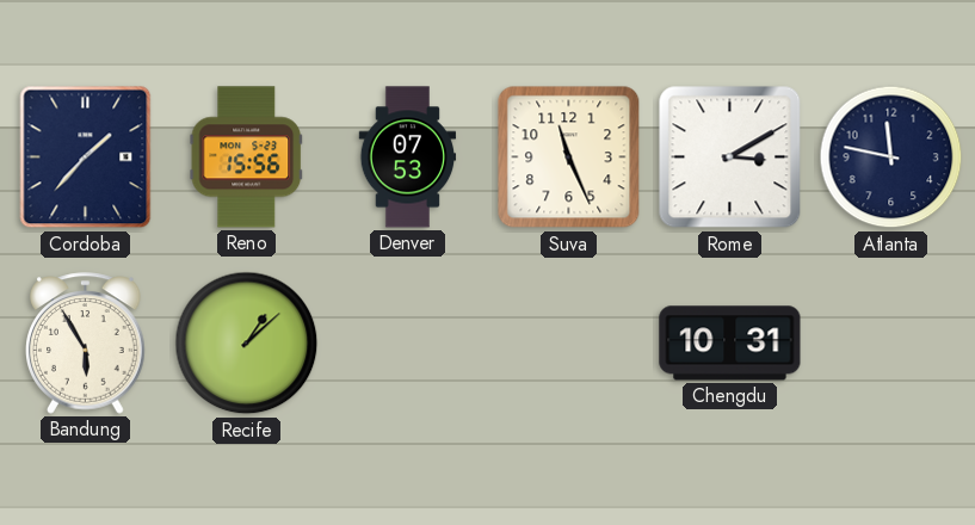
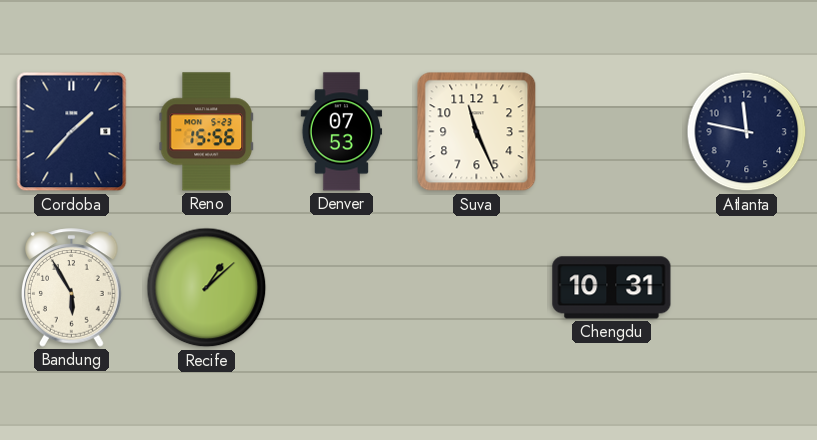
Rome: 3:10 -> none (730, 157)
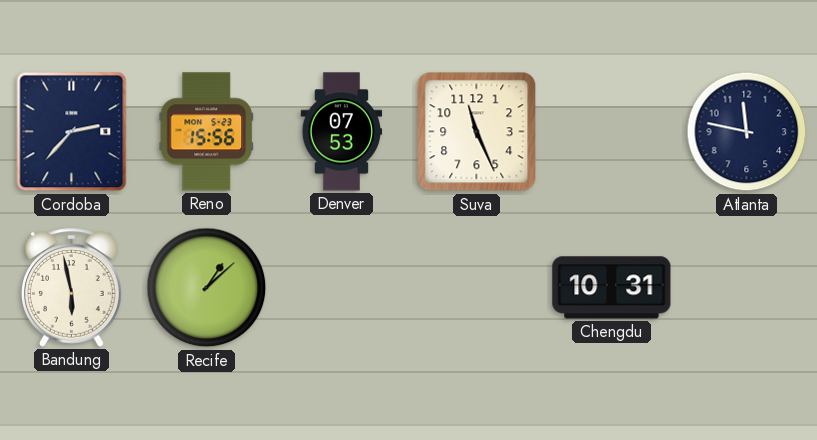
Cordoba: 1:37 -> 2:37 (72, 132)
Bandung: 5:55 -> 5:58 (72, 288)
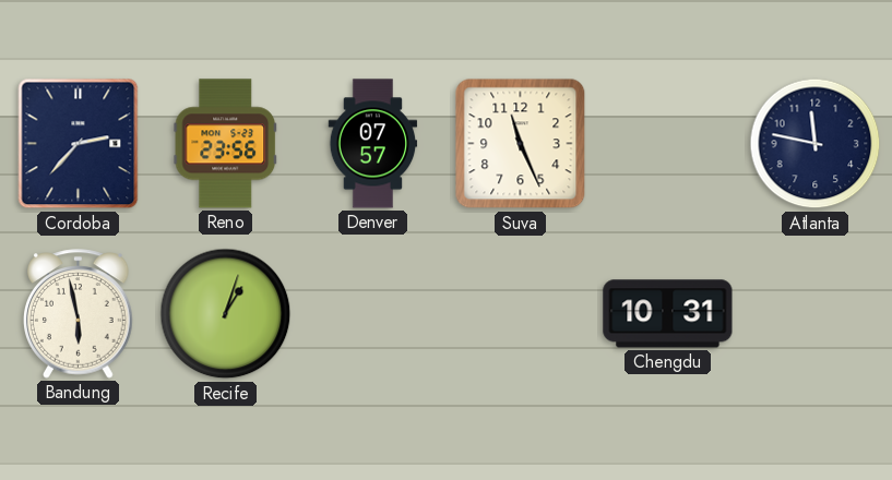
Reno: 15:56 -> 23:56 (226, 144)
Denver: 07:53 -> 07:57 (373, 144)
Recife: 1:08 -> 1:03 (226, 314)
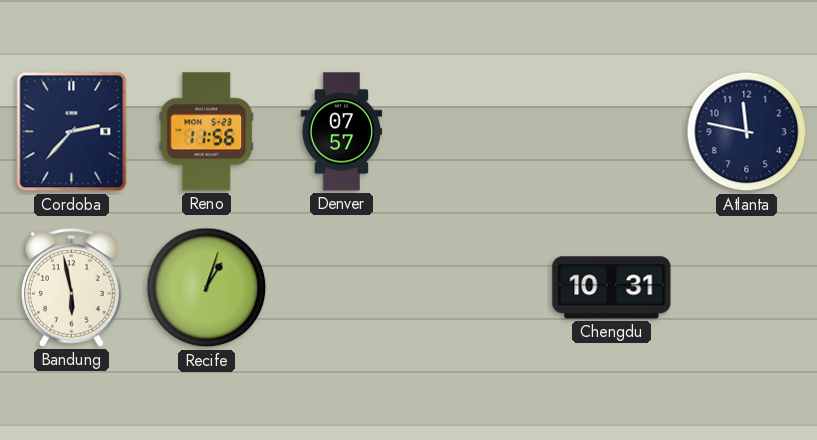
Reno: 23:56 -> 11:56 (207, 132)
Suva: 11:26 -> none (521, 144)
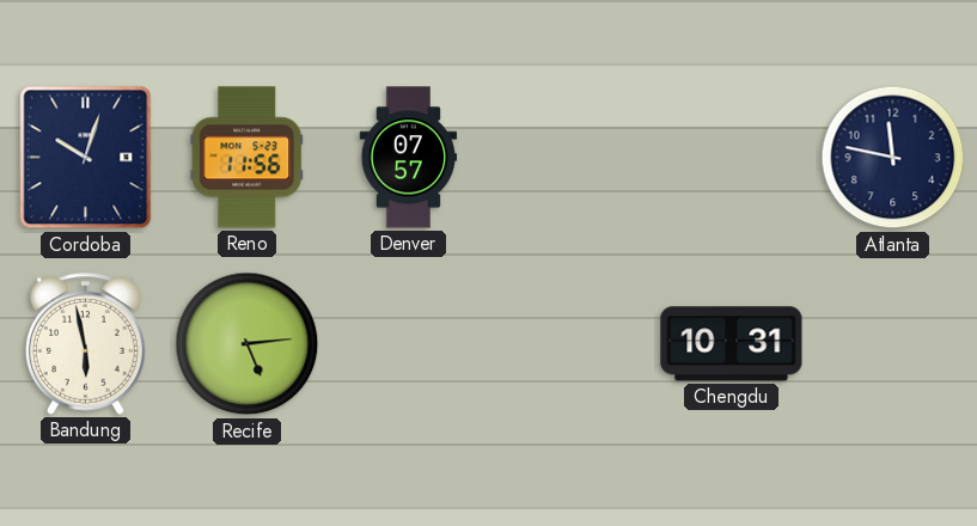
Cordoba: 2:37 -> 10:03 (86, 158)
Recife: 1:03 -> 5:14 (248, 344)
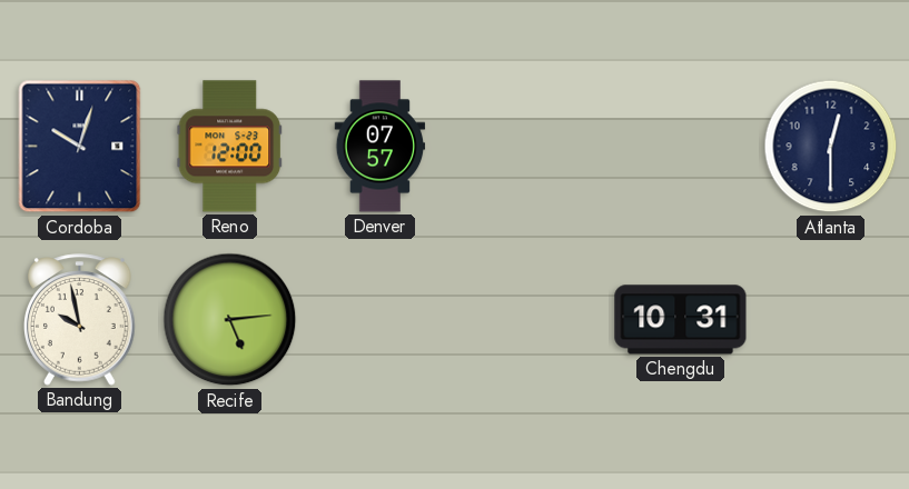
Reno: 11:56 -> 12:00 (230, 147)
Atlanta: 11:47 -> 12:30 (831, 147)
Bandung: 5:58 -> 9:58 (80, 320)
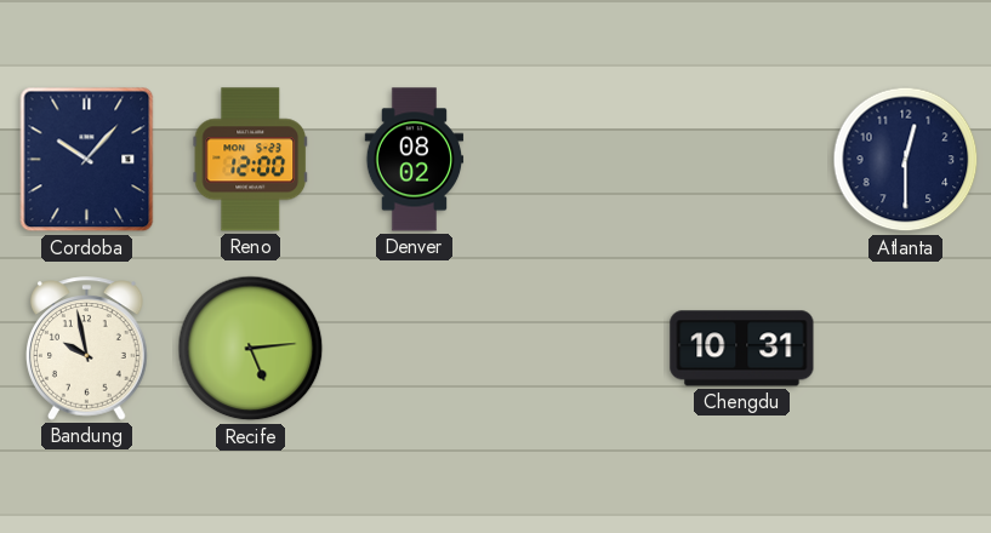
Cordoba: 10:03 -> 10:07 (87, 160)
Denver: 07:57 -> 08:02 (415, 160)
